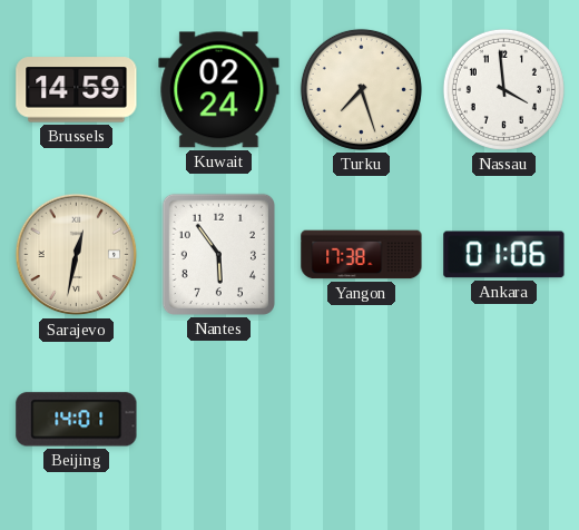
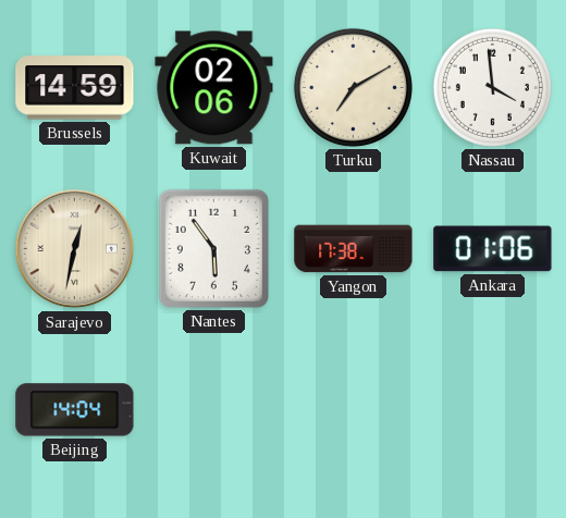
Kuwait: 02:24 -> 02:06 (214, 88)
Turku: 7:27 -> 7:10 (353, 87)
Beijing: 14:01 -> 14:04 (75, 410)
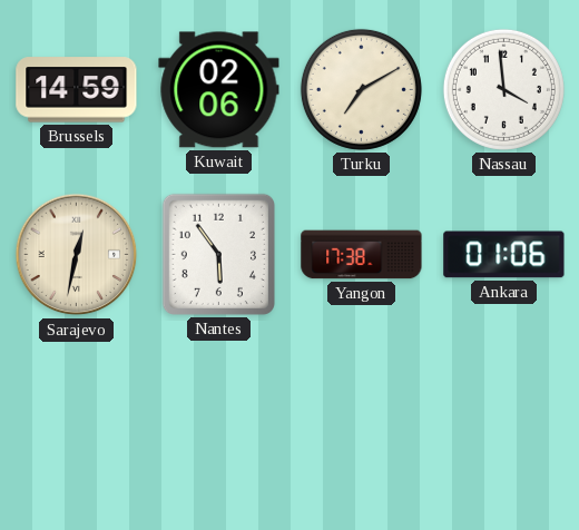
Beijing: 14:04 -> none (75, 410)
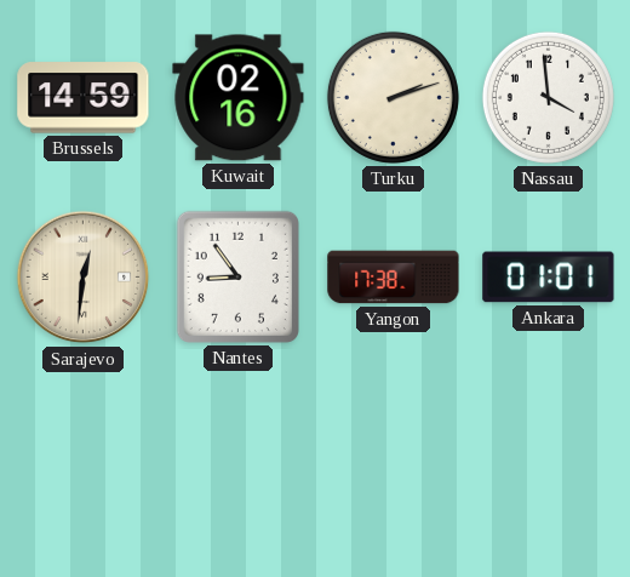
Kuwait: 02:06 -> 02:16 (239, 98)
Turku: 7:10 -> 2:12 (393, 97)
Sarajevo: 12:32 -> 12:31 (84, 278)
Nantes: 5:54 -> 8:54 (237, 276)
Ankara: 01:06 -> 01:01 (549, 278)
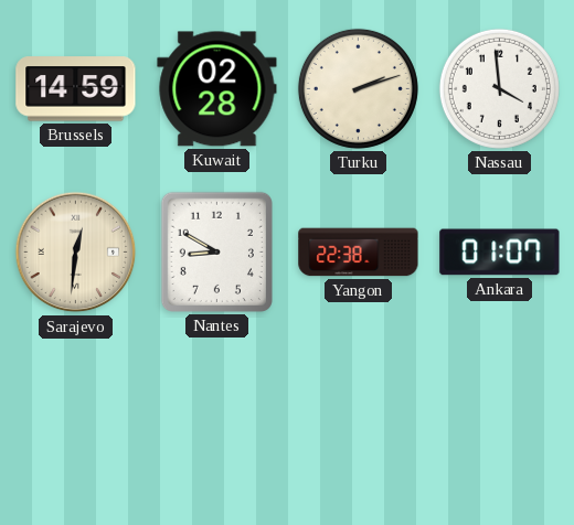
Kuwait: 02:16 -> 02:28 (217, 89)
Nantes: 8:54 -> 8:50 (216, 251)
Yangon: 17:38 -> 22:38 (359, 253)
Ankara: 01:01 -> 01:07 (500, 253)
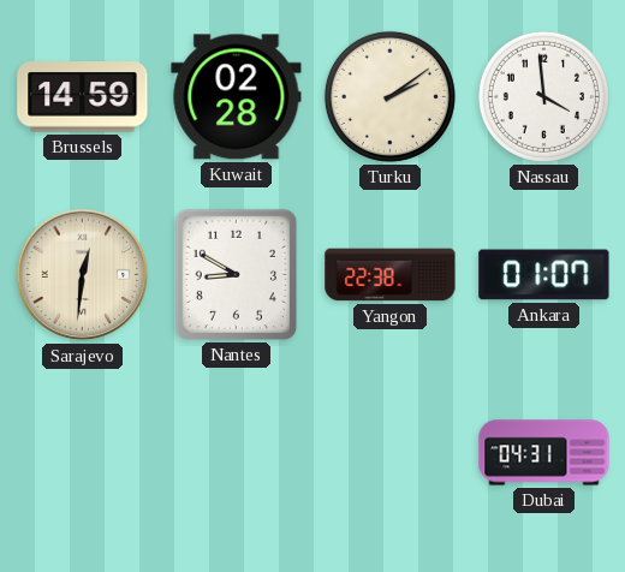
Turku: 2:12 -> 2:09 (389, 96)
Dubai: none -> 04:31 (544, 453)
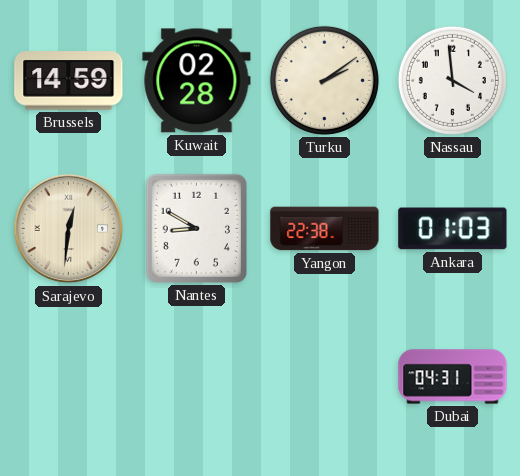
Ankara: 01:07 -> 01:03 (453, 229)
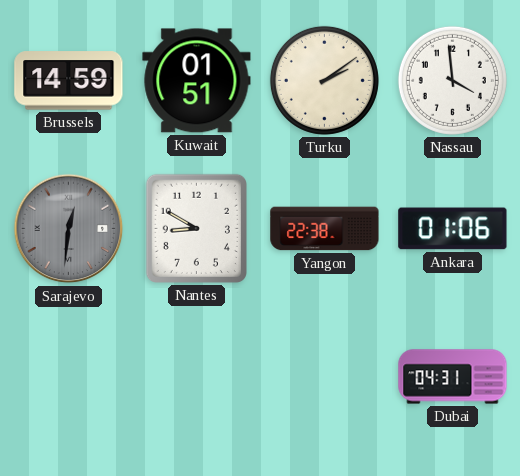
Kuwait: 02:28 -> 01:51 (197, 81)
Sarajevo dial: cream -> grey (69, 229)
Ankara: 01:03 -> 01:06 (453, 229)
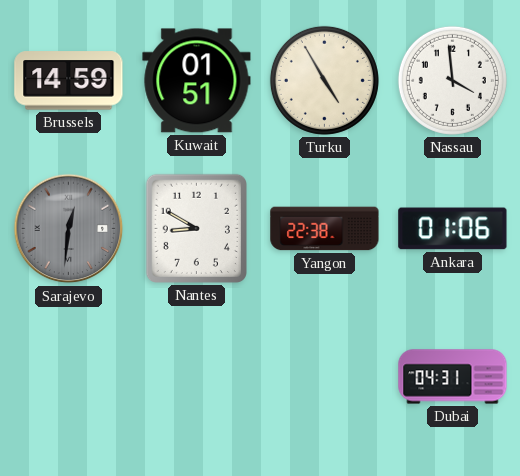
Turku: 2:09 -> 4:55 (324, 80)
